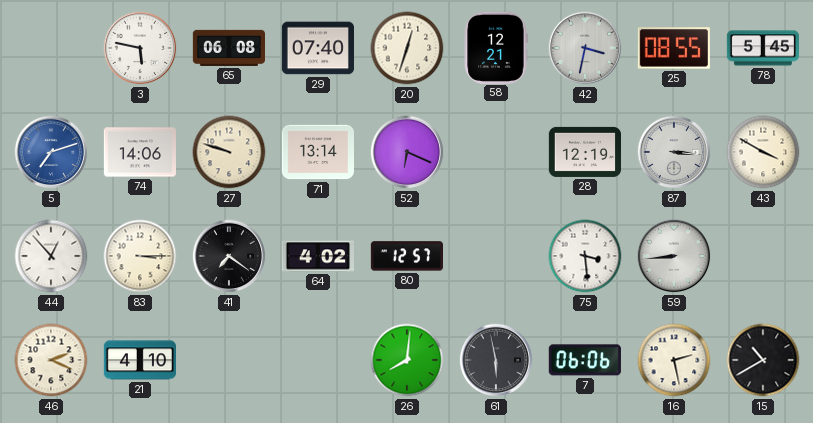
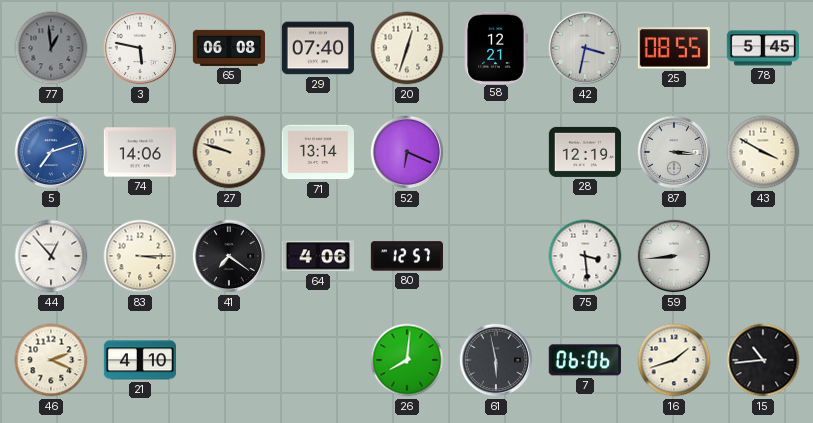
77: none -> 12:59 (51, 48)
64: 4:02 -> 4:06 (317, 256)
16: 2:28 -> 1:42 (674, 360)
15: 10:40 -> 10:44 (763, 360)
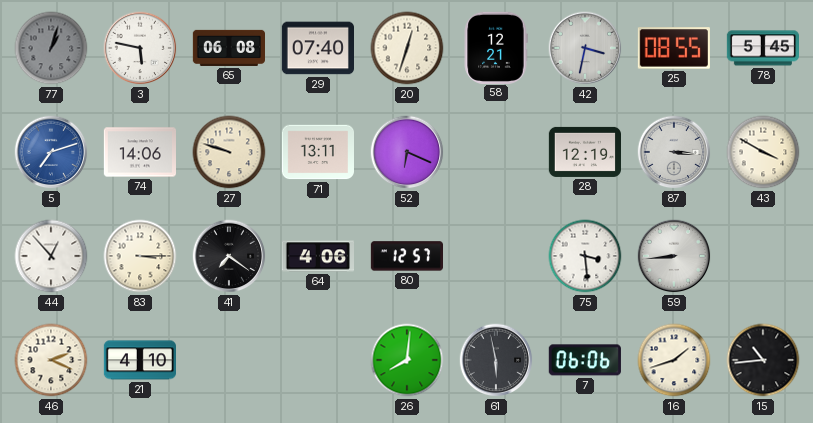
77: 12:59 -> 1:03 (51, 48)
71: 13:14 -> 13:11 (317, 152)
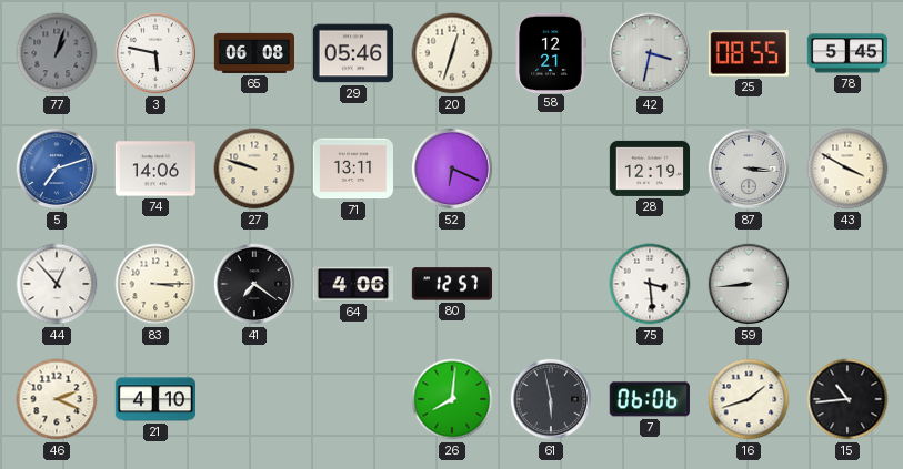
29: 07:40 -> 05:46 (352, 53)
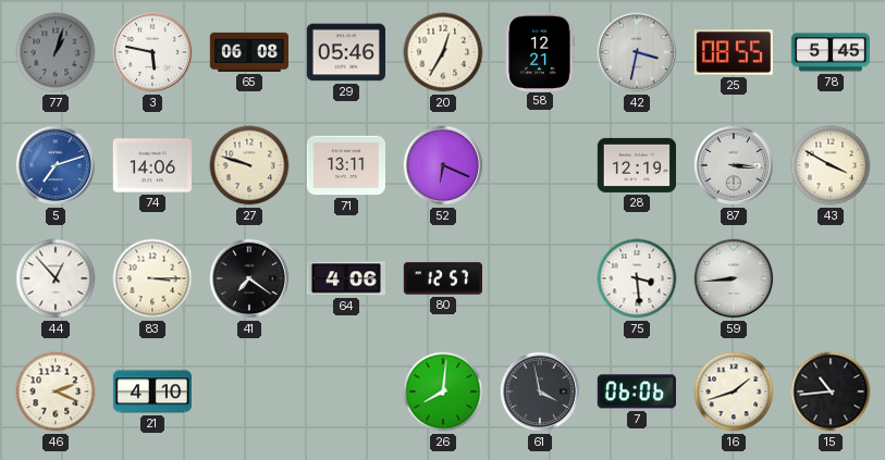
20: 12:33 -> 12:35 (443, 52)
61: 5:58 -> 3:58 (540, 391)
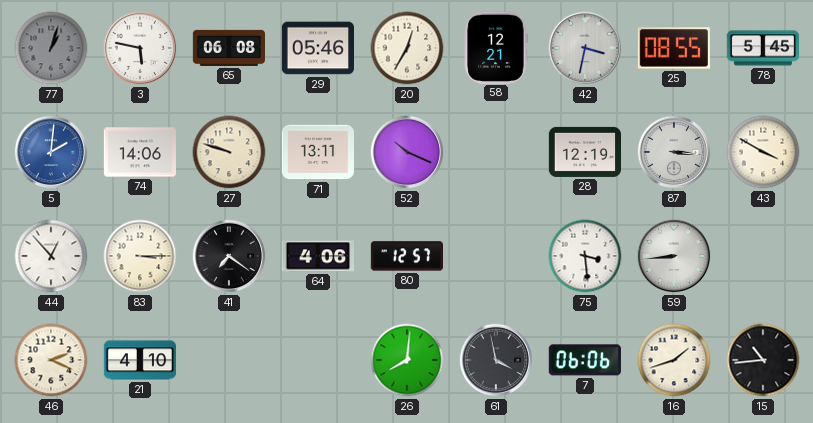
5: 7:12 -> 2:01 (51, 152)
52: 6:19 -> 10:19 (407, 152)
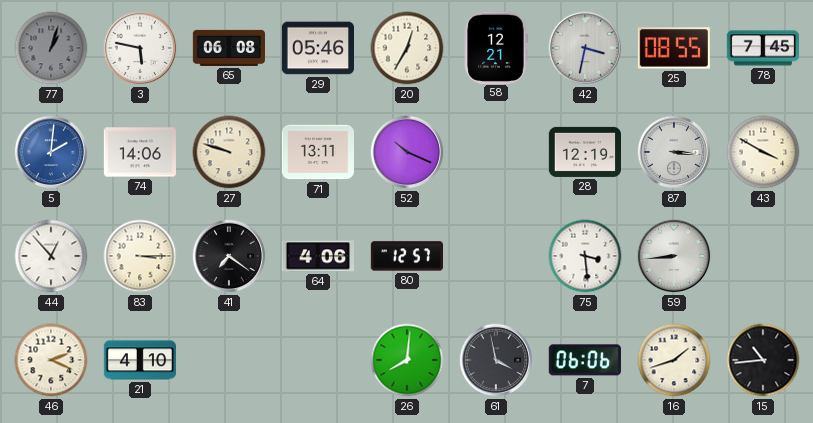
78: 5:45 -> 7:45 (762, 48)
